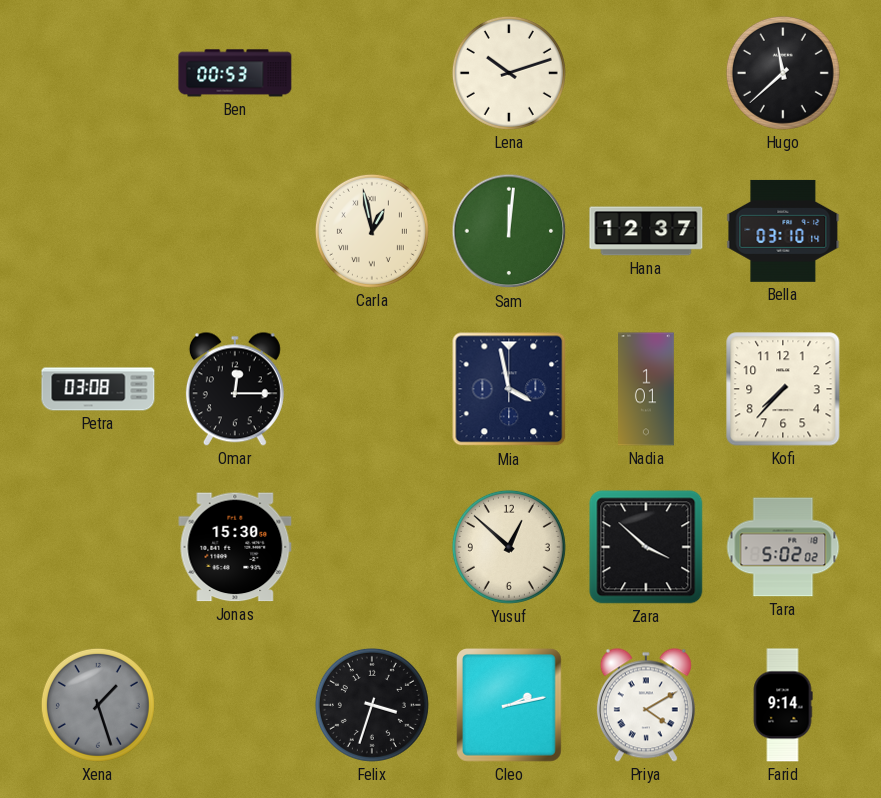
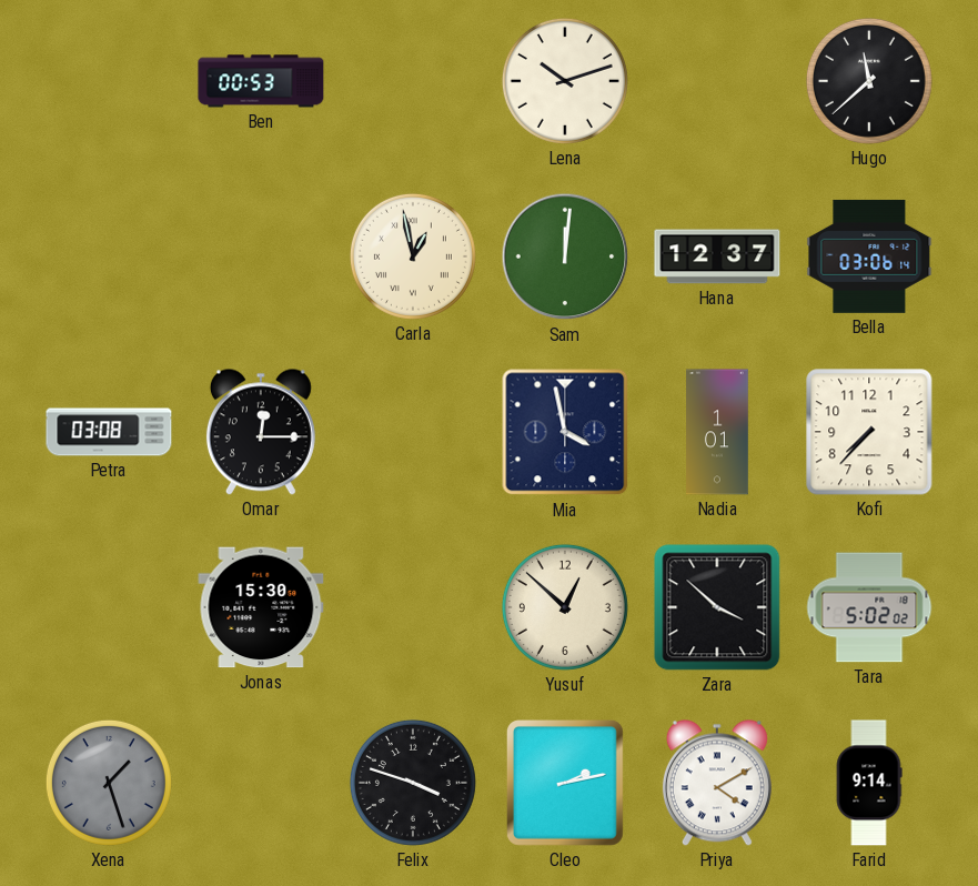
Bella: 03:10 -> 03:06 (869, 256)
Felix: 3:33 -> 3:48 (413, 783)
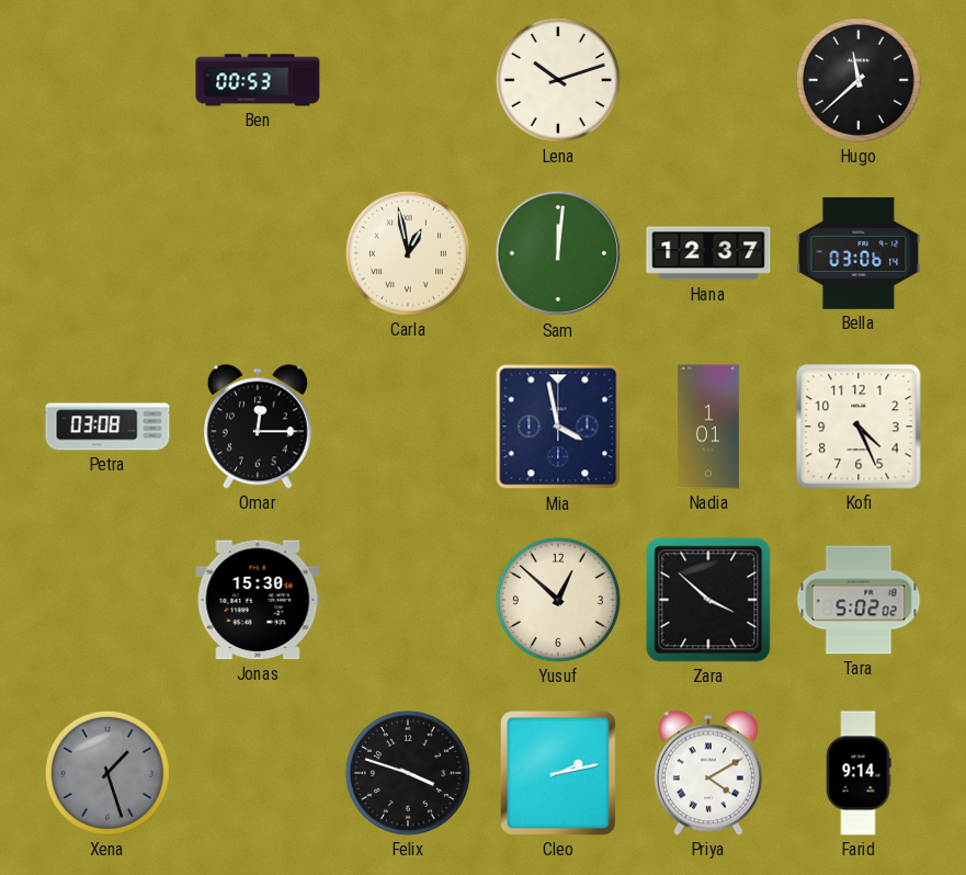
Kofi: 7:37 -> 4:26 (859, 427)
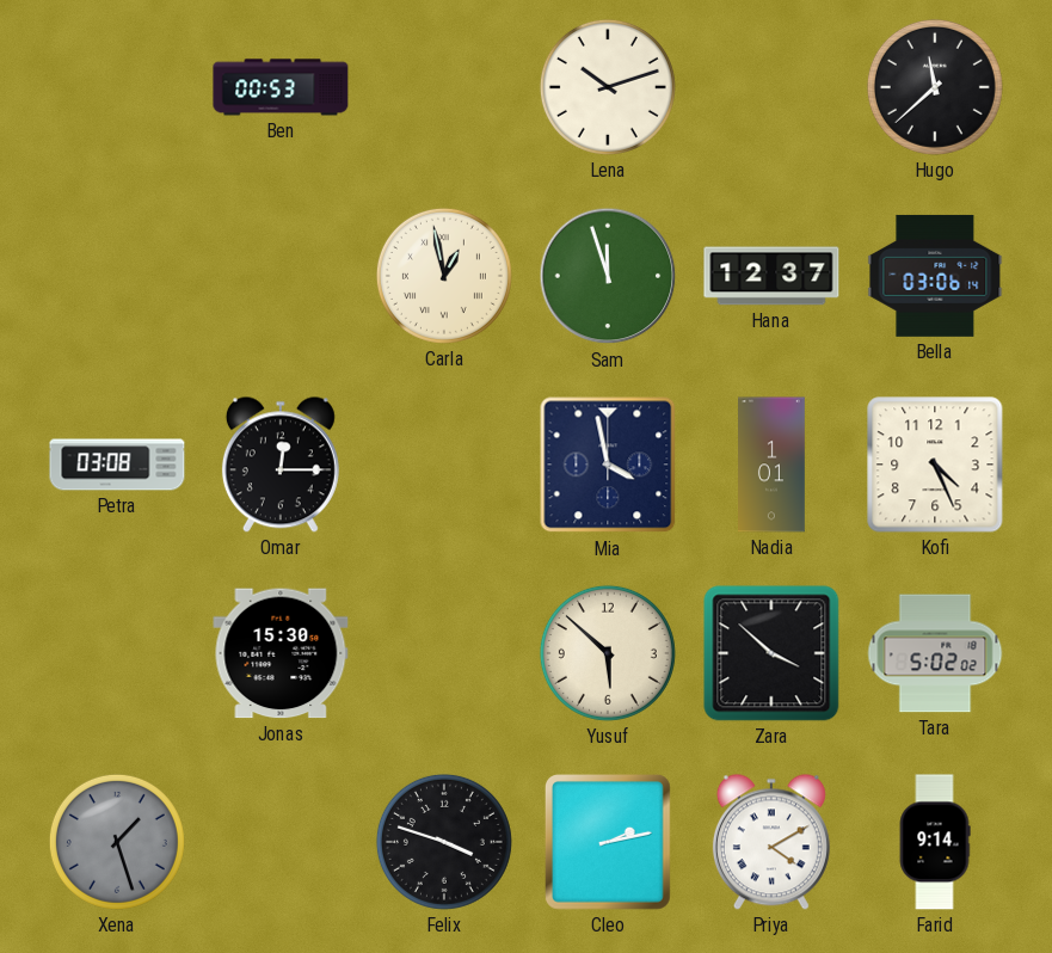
Sam: 12:01 -> 11:57 (608, 276)
Yusuf: 12:52 -> 5:52 (608, 653)
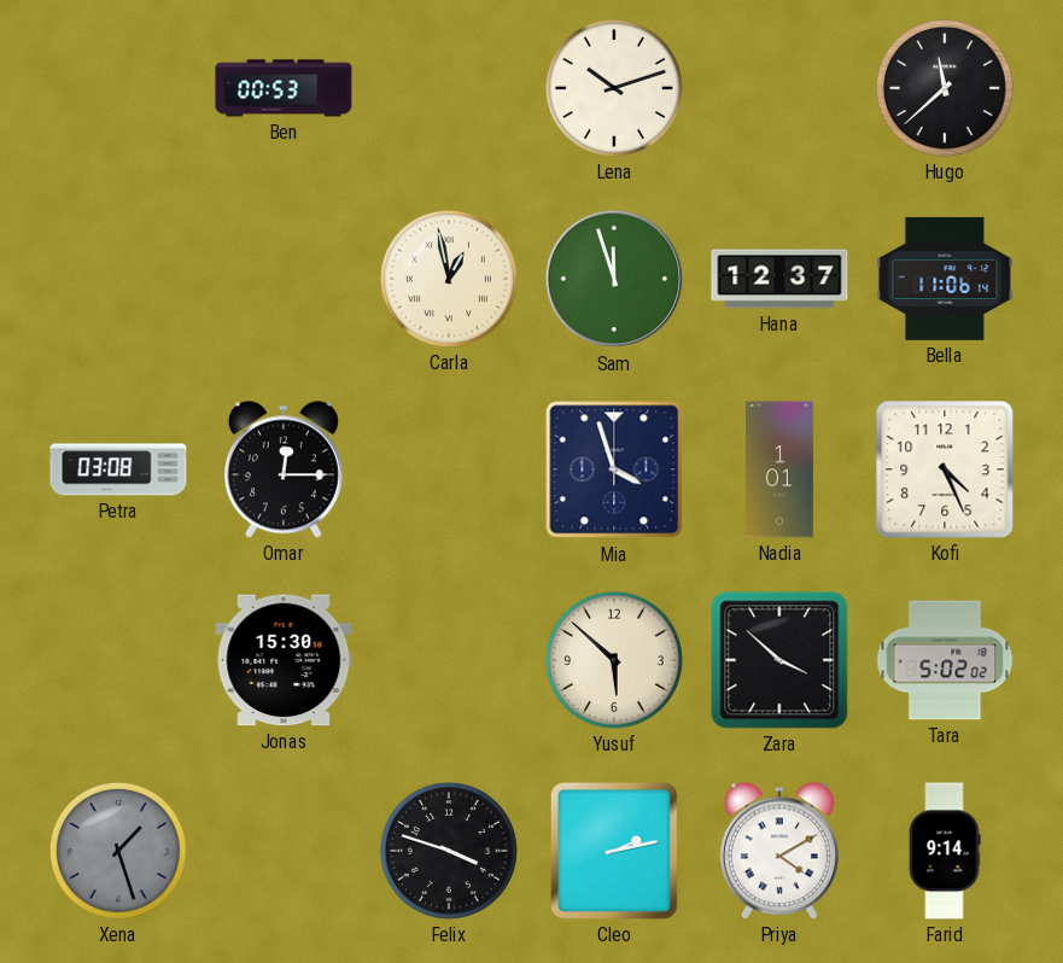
Bella: 03:06 -> 11:06 (945, 279)
Mia: 3:58 -> 3:57 (614, 469)
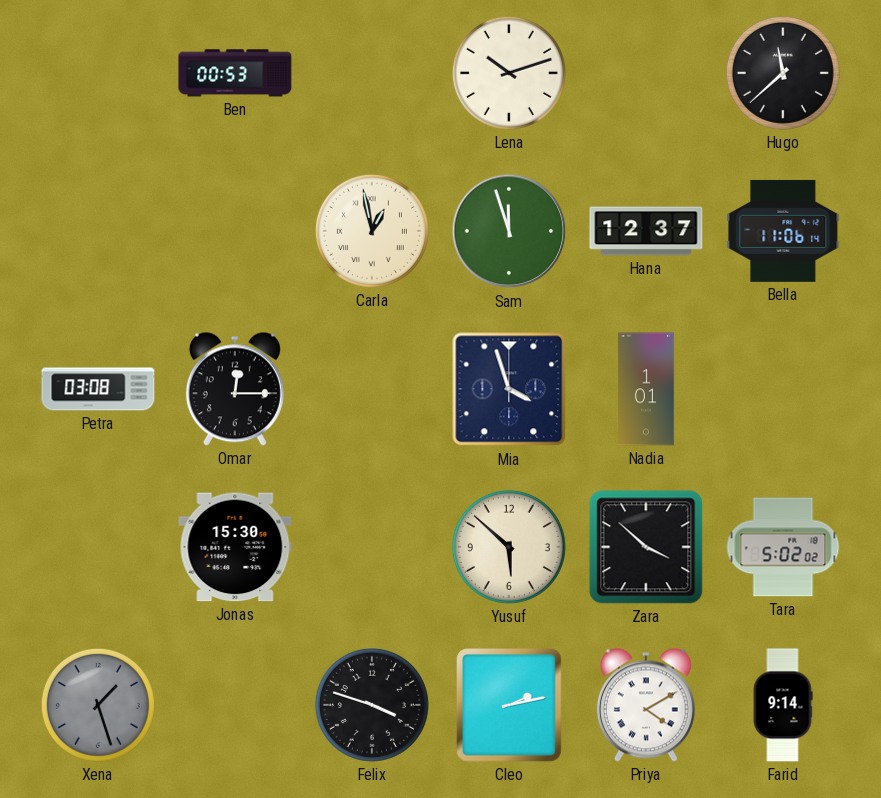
Kofi: 4:26 -> none (945, 469)
